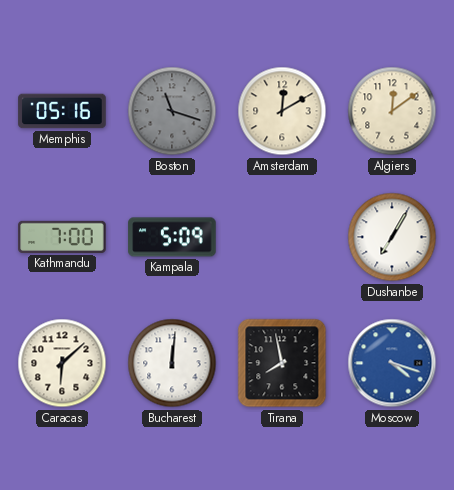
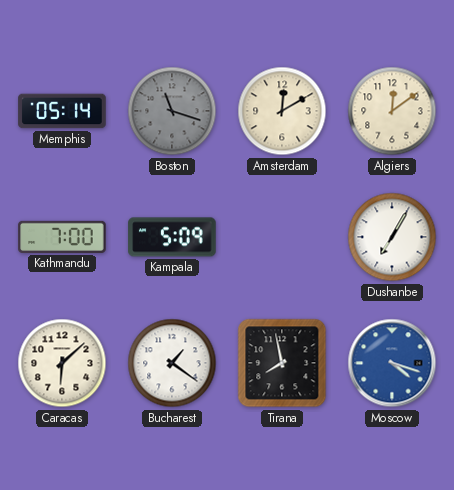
Memphis: 05:16 -> 05:14 (62, 111)
Bucharest: 12:01 -> 1:21 (172, 363)
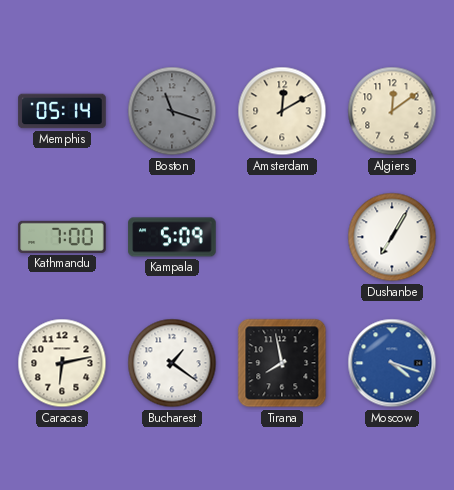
Caracas: 6:08 -> 6:13 (62, 363)
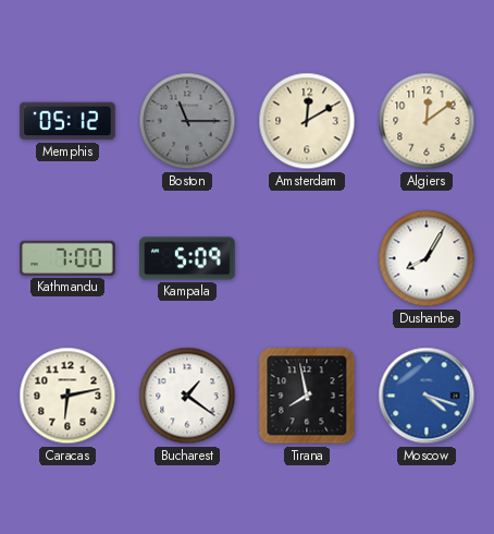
Memphis: 05:14 -> 05:12 (67, 121)
Boston: 11:18 -> 11:15 (187, 121)
Dushanbe: 7:05 -> 8:05 (427, 258)
